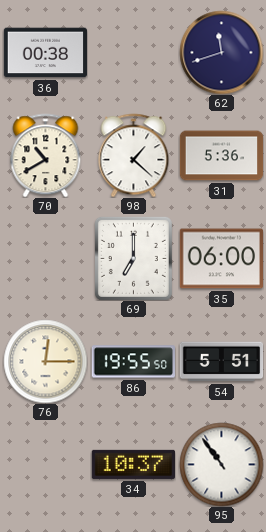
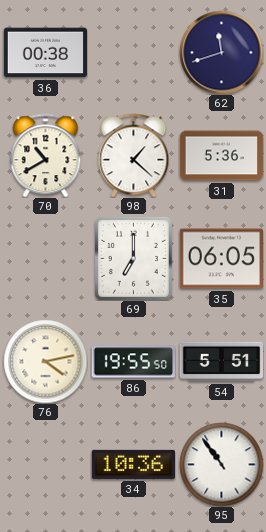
35: 06:00 -> 06:05 (221, 259)
76: 12:15 -> 4:13 (45, 361)
34: 10:37 -> 10:36 (133, 464)
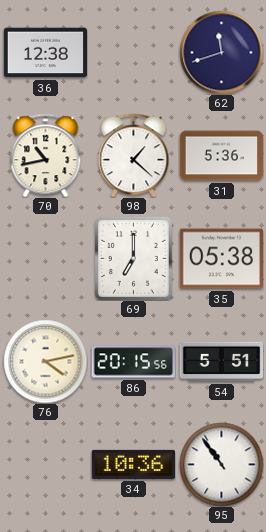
36: 00:38 -> 12:38 (45, 53)
70: 10:40 -> 10:43 (46, 155)
35: 06:05 -> 05:38 (221, 259)
86: 19:55 -> 20:15 (133, 362)
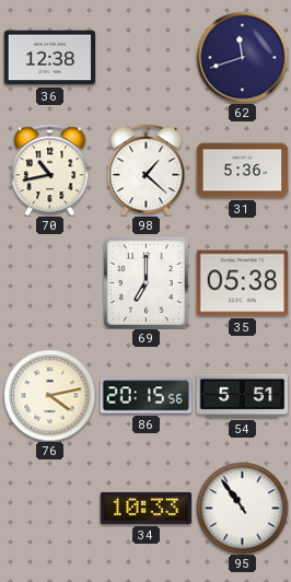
34: 10:36 -> 10:33 (145, 508)
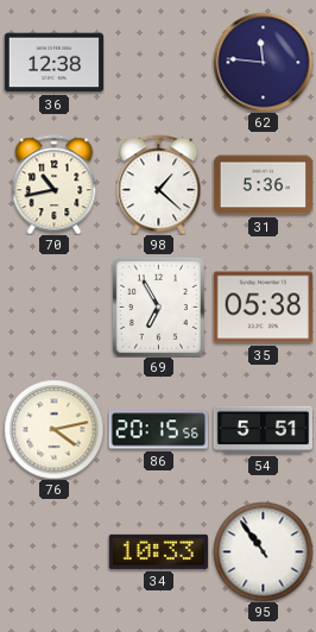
62: 11:42 -> 11:46 (263, 62)
69: 7:00 -> 6:55 (158, 306)
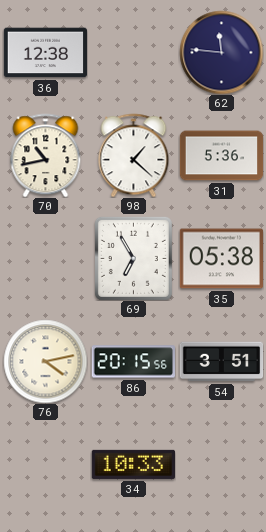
54: 5:51 -> 3:51 (221, 362)
95: 10:54 -> none (263, 551)
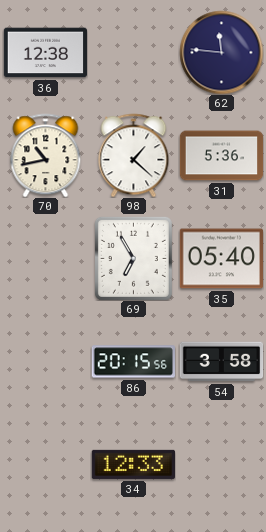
35: 05:38 -> 05:40 (221, 259)
76: 4:13 -> none (45, 361)
54: 3:51 -> 3:58 (221, 362)
34: 10:33 -> 12:33 (133, 464)
